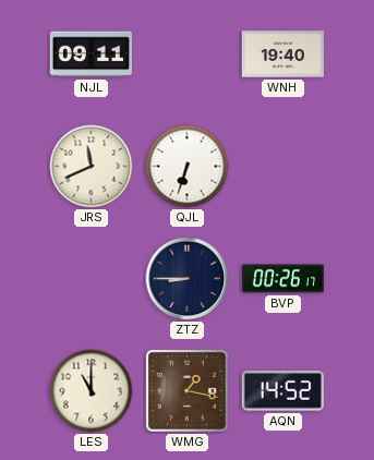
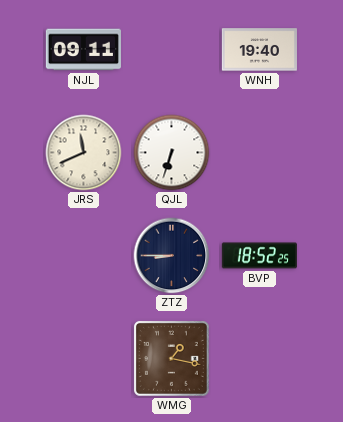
BVP: 00:26 -> 18:52 (259, 256)
LES: 11:00 -> none (92, 391)
AQN: 14:52 -> none (282, 391)
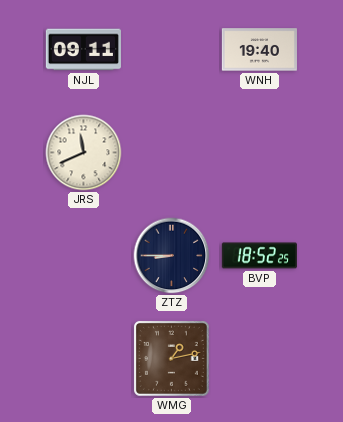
QJL: 6:33 -> none (172, 153)
WMG: 1:17 -> 1:13 (171, 358)
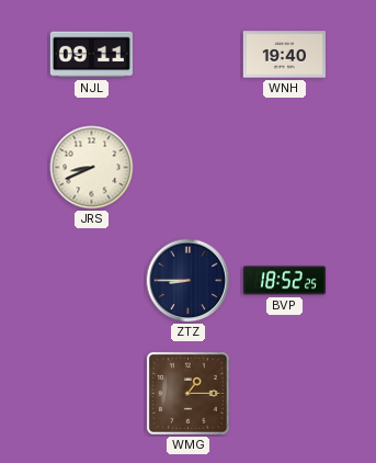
JRS: 11:41 -> 8:41 (92, 168)
WMG: 1:13 -> 1:15 (187, 393)
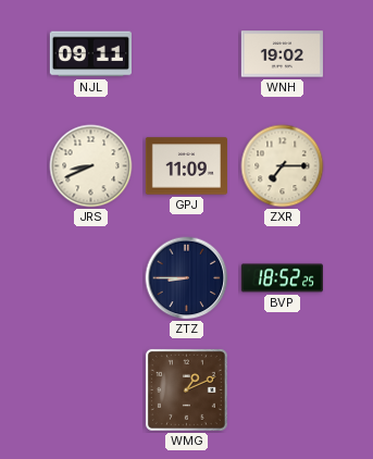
WNH: 19:40 -> 19:02 (282, 54)
GPJ: none -> 11:09 (186, 166)
ZXR: none -> 7:15 (283, 166)
WMG: 1:15 -> 1:11 (186, 389)
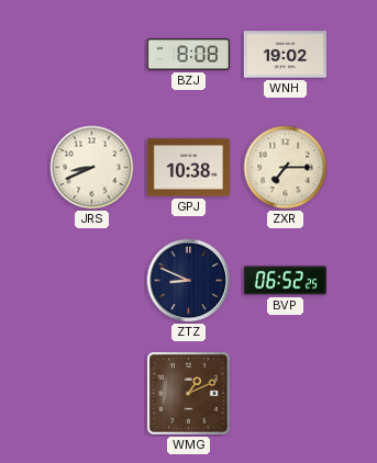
NJL: 09:11 -> none (90, 54)
BZJ: none -> 8:08 (188, 55)
GPJ: 11:09 -> 10:38 (188, 168)
ZTZ: 8:45 -> 8:49 (189, 281)
BVP: 18:52 -> 06:52 (285, 281)
